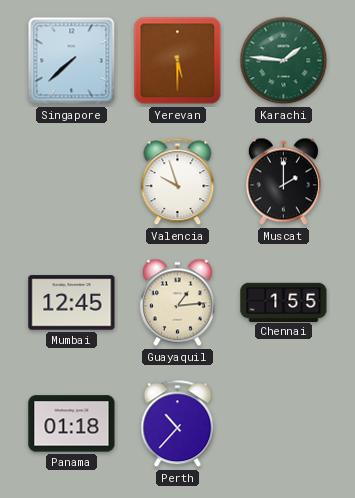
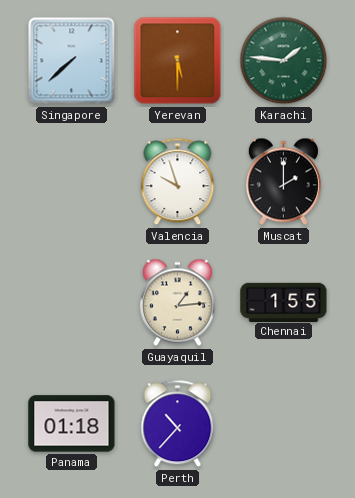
Mumbai: 12:45 -> none (72, 303)
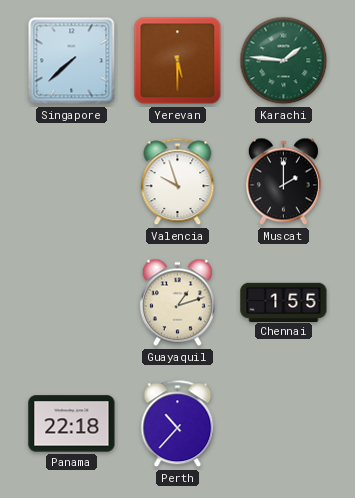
Guayaquil: 1:14 -> 1:12 (177, 303)
Panama: 01:18 -> 22:18 (72, 424)
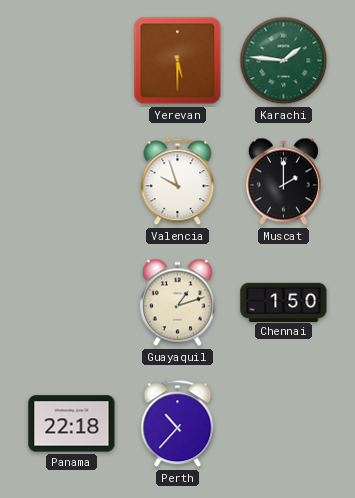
Singapore: 7:38 -> none (72, 61)
Chennai: 1:55 -> 1:50 (284, 302)
